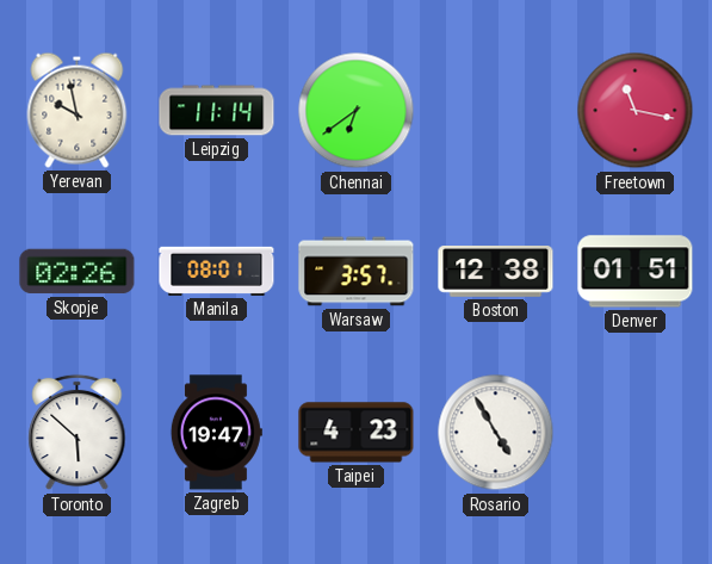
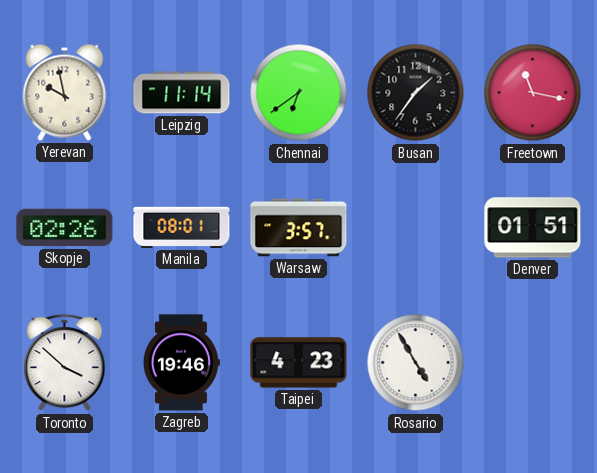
Busan: none -> 1:36 (416, 93)
Boston: 12:38 -> none (496, 272)
Toronto: 5:52 -> 3:52 (65, 363)
Zagreb: 19:47 -> 19:46 (181, 363)
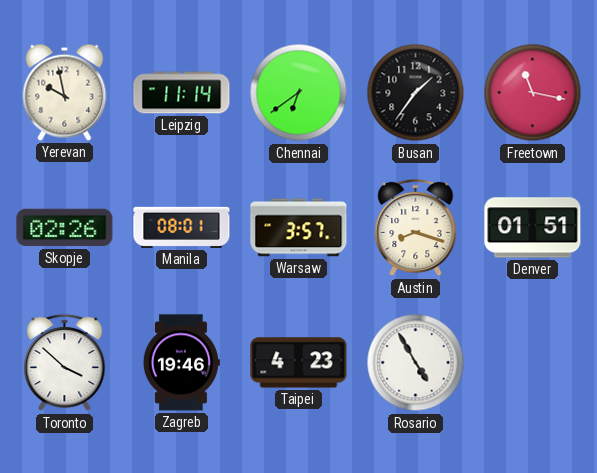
Austin: none -> 8:18 (416, 228)
